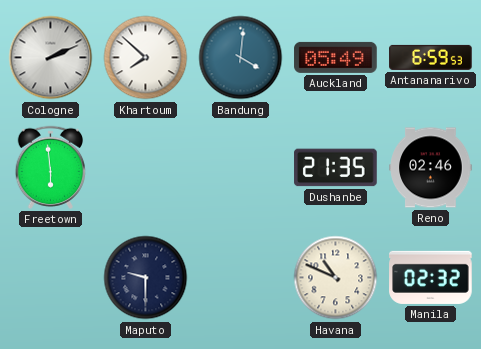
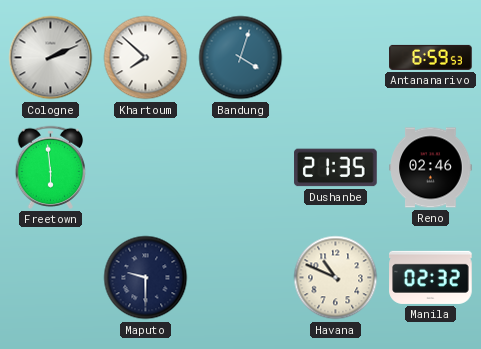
Bandung: 4:01 -> 4:03 (241, 58)
Auckland: 05:49 -> none (336, 57)
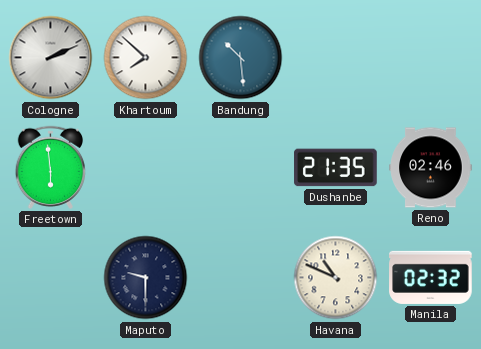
Bandung: 4:03 -> 10:29 (241, 58)
Antananarivo: 6:59 -> none (431, 57)
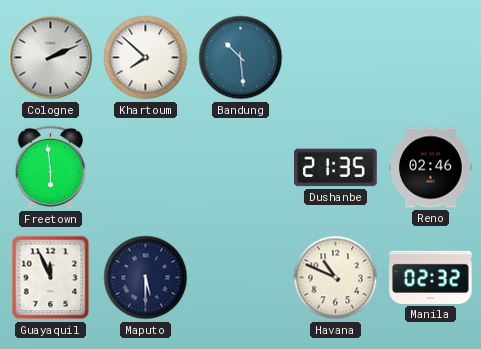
Guayaquil: none -> 11:56 (51, 278)
Maputo: 9:30 -> 5:30 (146, 278)
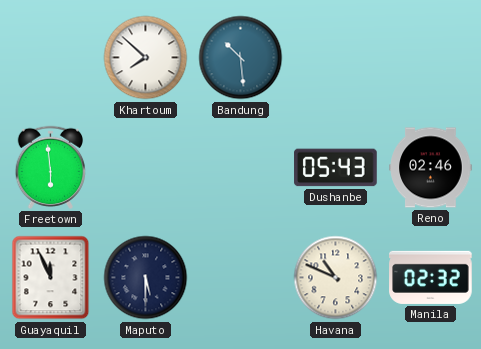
Cologne: 2:11 -> none (51, 58)
Dushanbe: 21:35 -> 05:43 (336, 168)
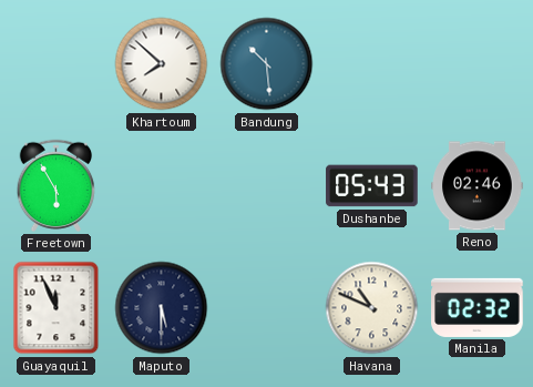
Freetown: 5:59 -> 5:55 (57, 185)
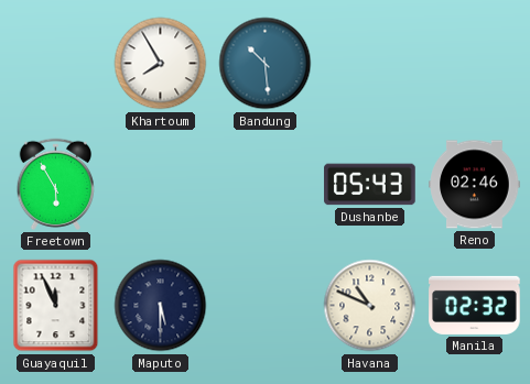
Khartoum: 7:52 -> 7:55 (161, 64)
